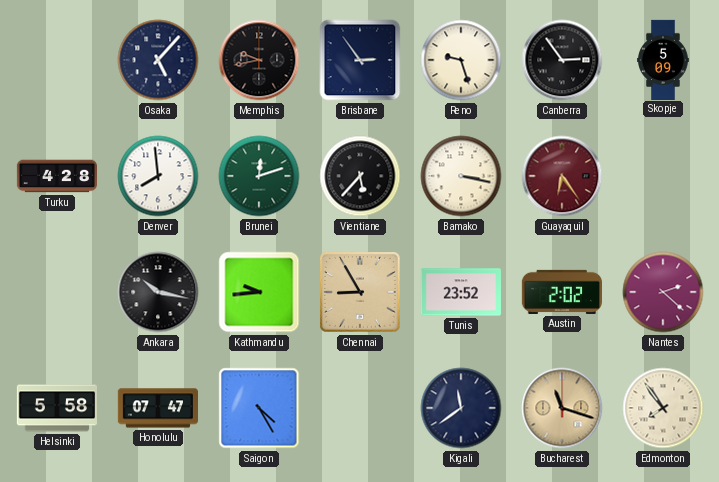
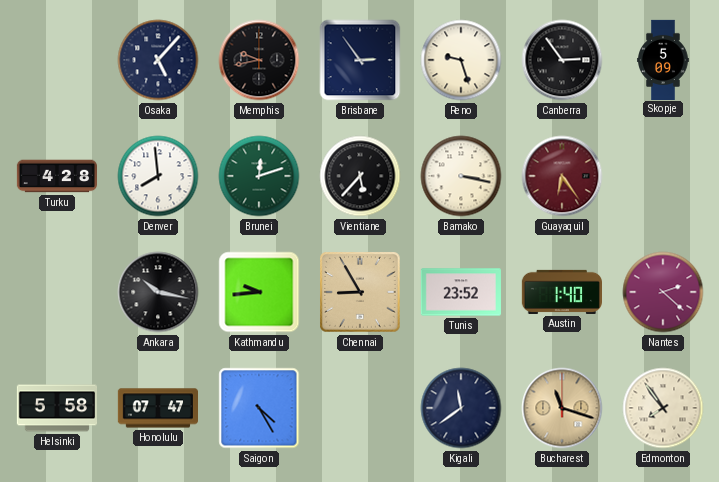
Austin: 2:02 -> 1:40 (561, 292)
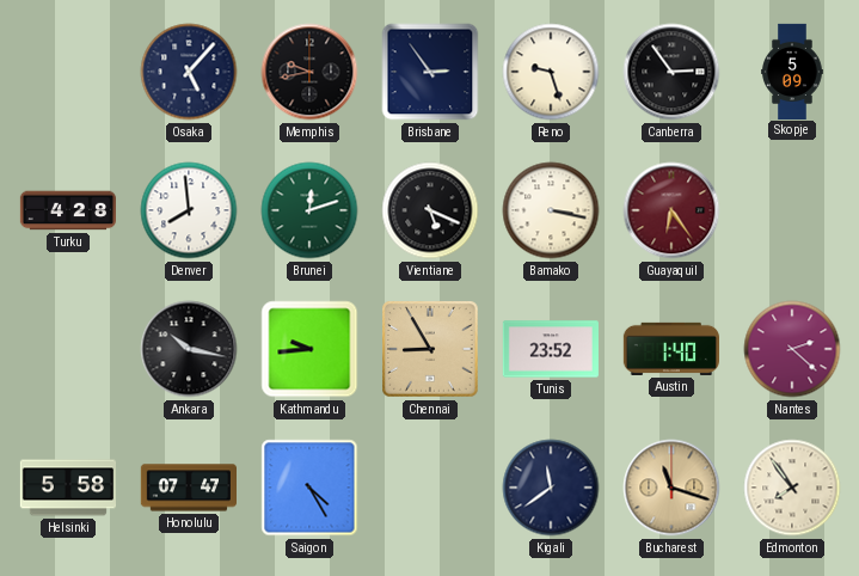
Vientiane: 5:37 -> 5:19 (430, 210)
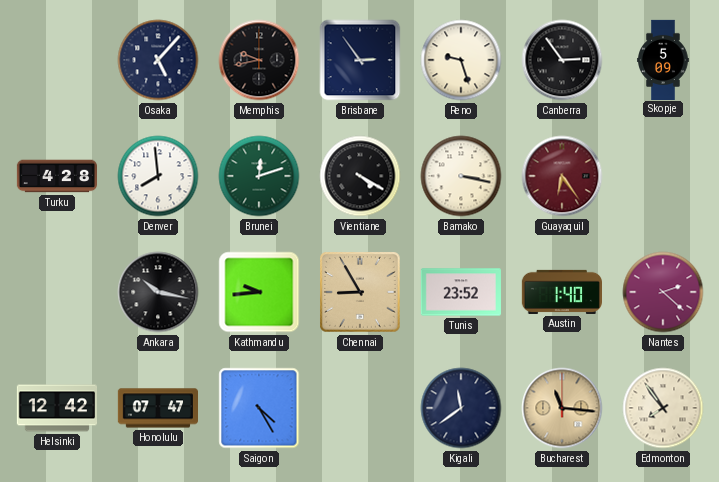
Vientiane: 5:19 -> 4:20 (360, 176)
Helsinki: 5:58 -> 12:42 (56, 408)
Bucharest: 11:18 -> 11:16 (562, 408)
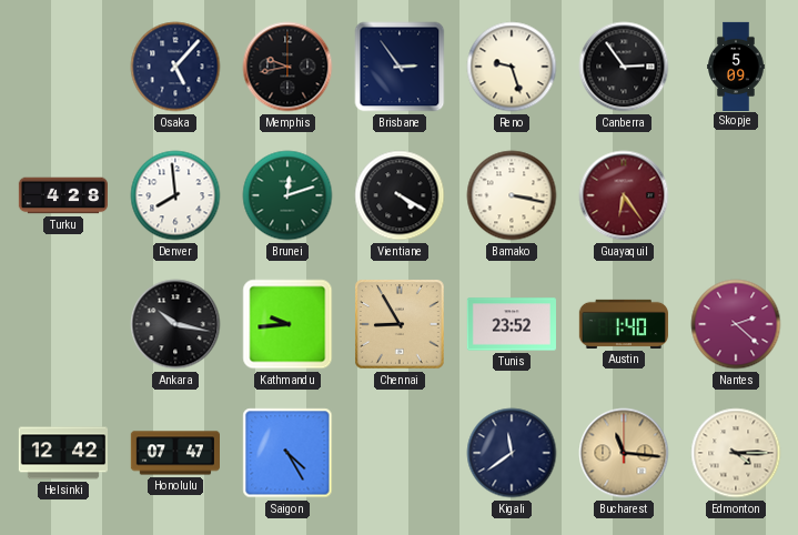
Edmonton: 7:54 -> 4:15 (736, 453)
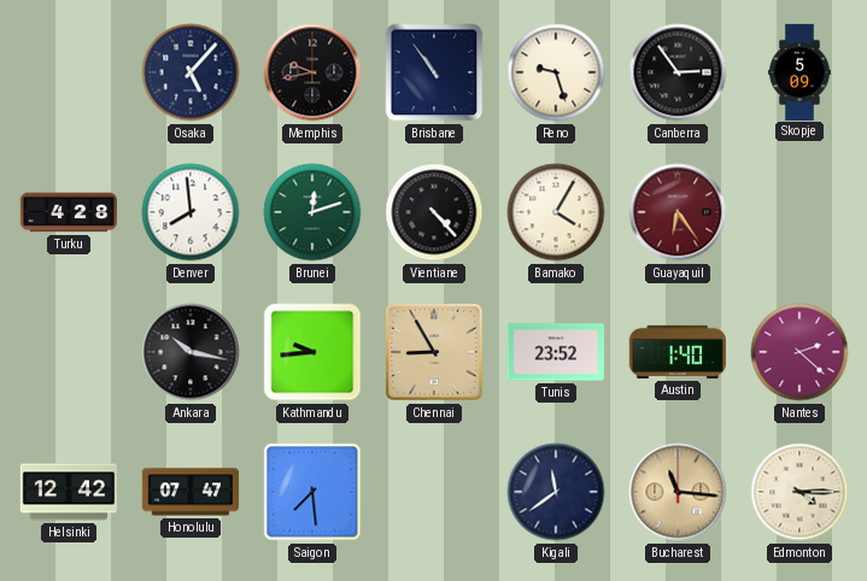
Brisbane: 2:54 -> 10:54 (434, 72)
Vientiane: 4:20 -> 4:23 (434, 212)
Bamako: 3:17 -> 4:05 (556, 212)
Saigon: 4:25 -> 7:29 (312, 492)
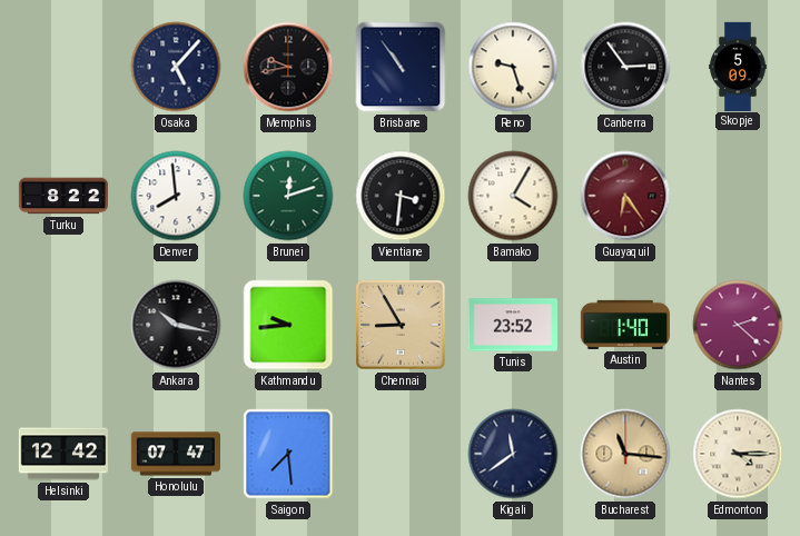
Turku: 4:28 -> 8:22 (62, 196)
Vientiane: 4:23 -> 3:31 (401, 196)
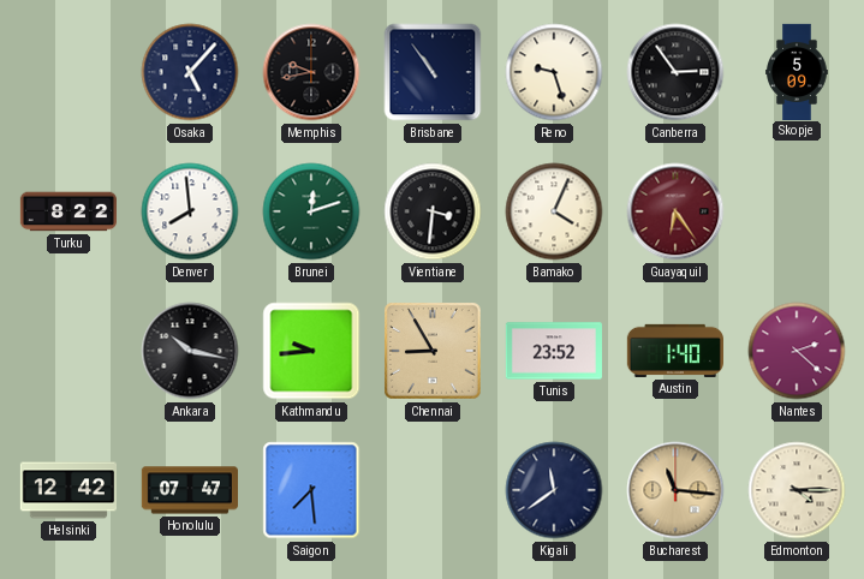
Bamako: 4:05 -> 4:04 (554, 211)
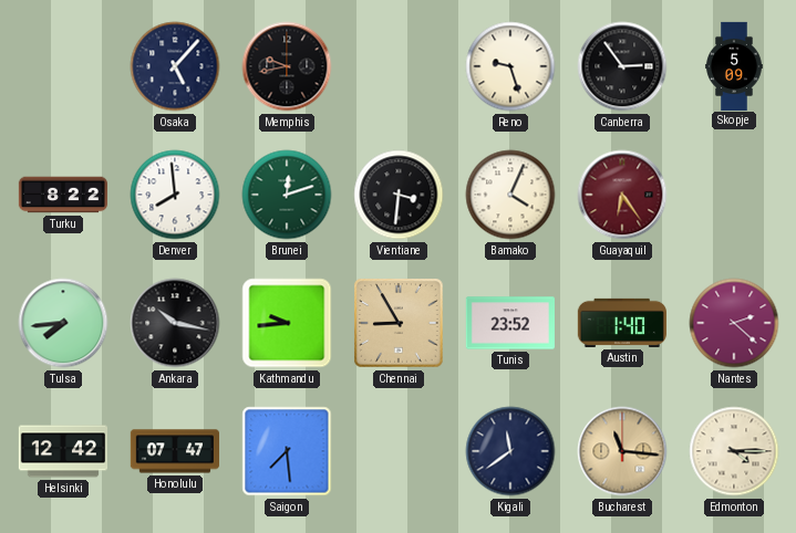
Brisbane: 10:54 -> none (433, 72)
Tulsa: none -> 7:44 (63, 323)
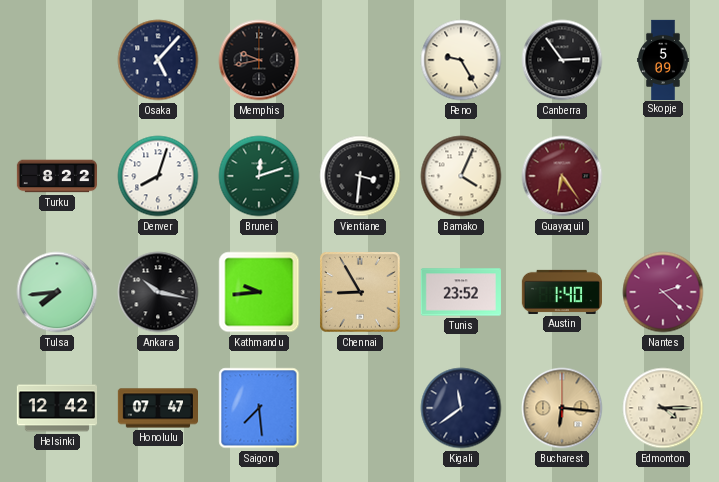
Reno: 9:27 -> 9:25 (461, 60)
Denver: 7:59 -> 8:03 (158, 176)
Bucharest: 11:16 -> 6:16 (562, 408)
